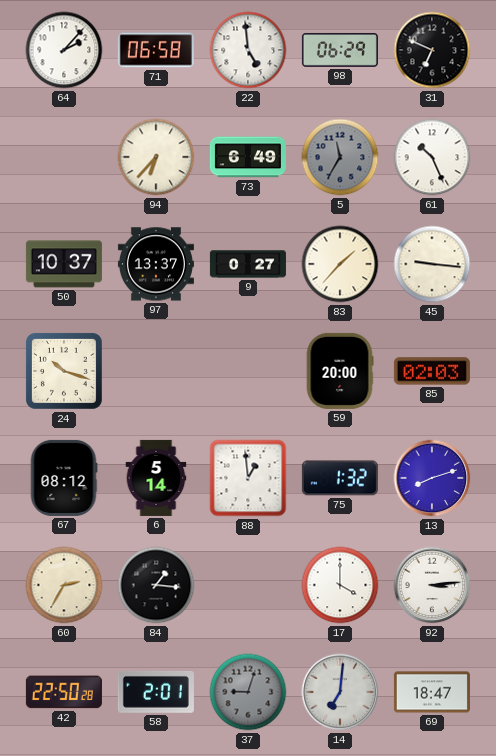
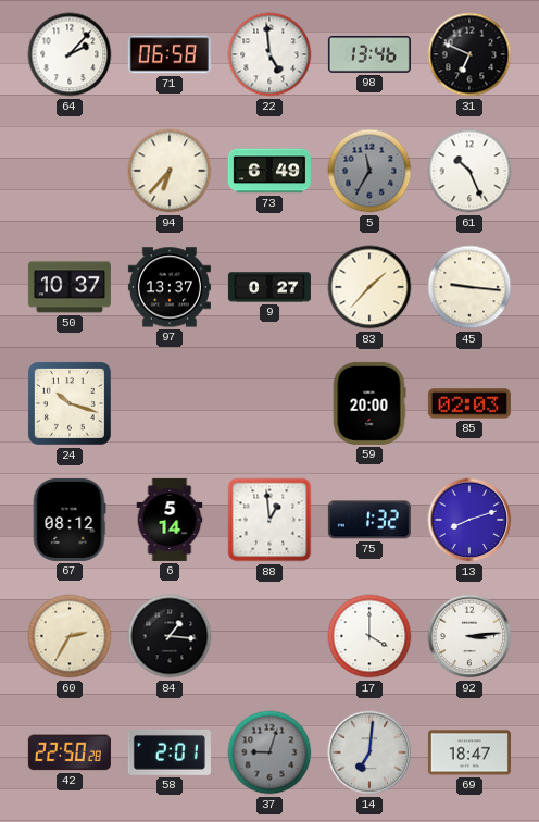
98: 06:29 -> 13:46 (369, 54)
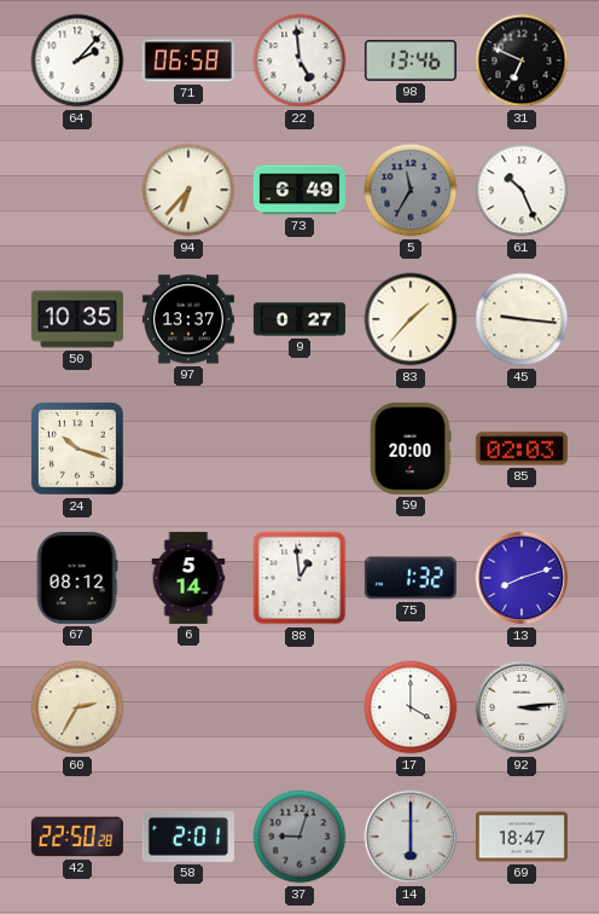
50: 10:37 -> 10:35 (77, 319)
84: 1:16 -> none (170, 636)
14: 7:01 -> 6:00 (411, 837)
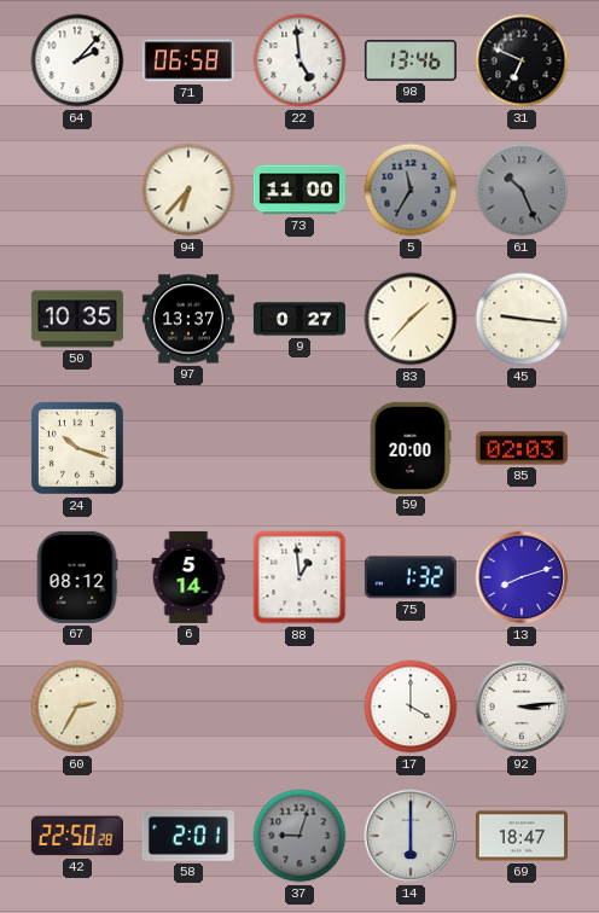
73: 6:49 -> 11:00 (299, 190)
61 dial: white -> grey (522, 190)
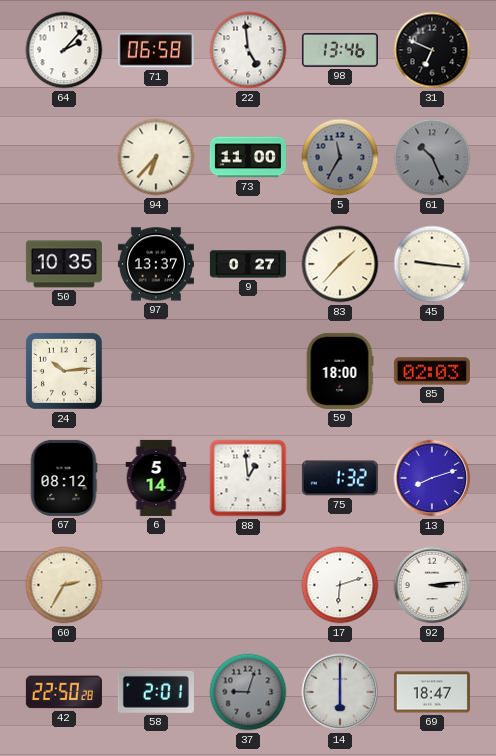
24: 10:18 -> 10:14 (64, 371)
59: 20:00 -> 18:00 (340, 371)
17: 4:00 -> 6:12 (340, 585)
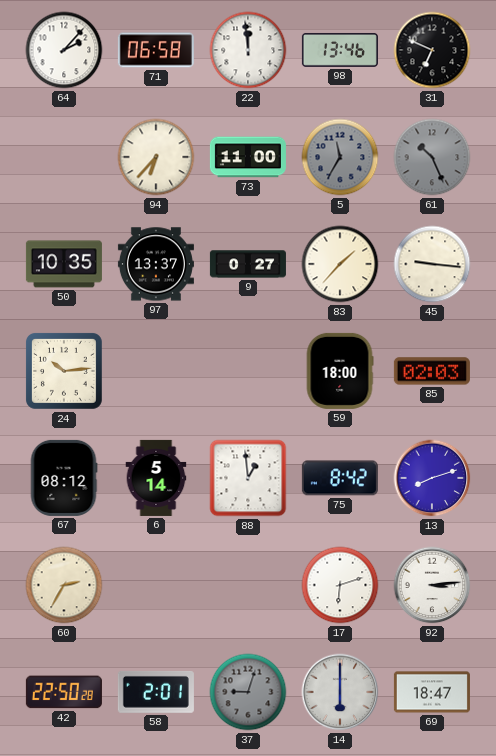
22: 4:59 -> 11:59 (248, 50)
75: 1:32 -> 8:42 (340, 478)
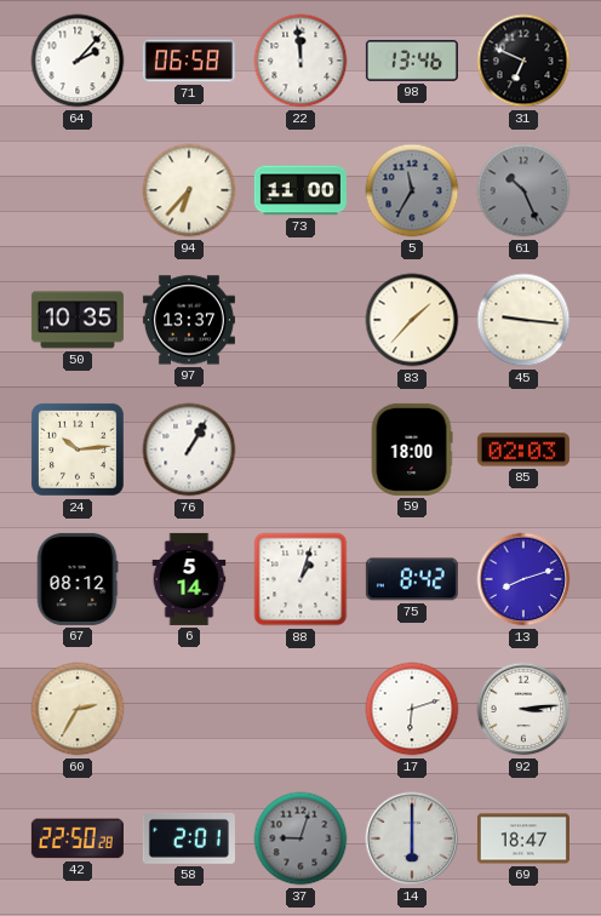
9: 0:27 -> none (248, 264)
76: none -> 1:05 (189, 450)
88: 12:59 -> 1:03 (300, 579)
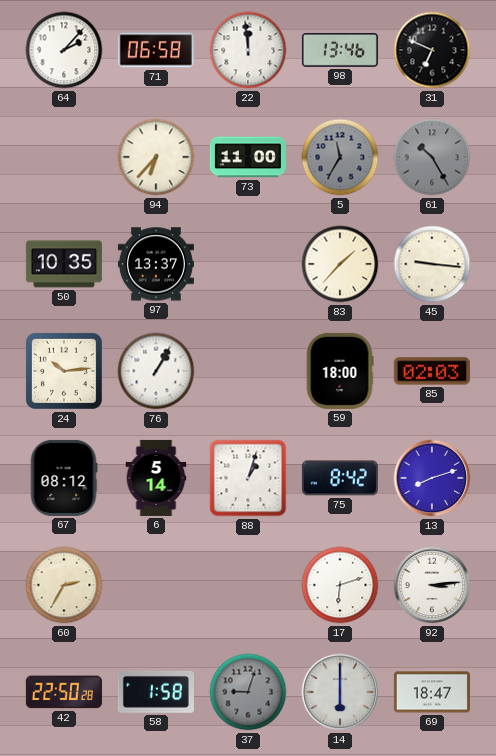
61: 10:26 -> 10:25 (432, 157)
58: 2:01 -> 1:58 (156, 692)
